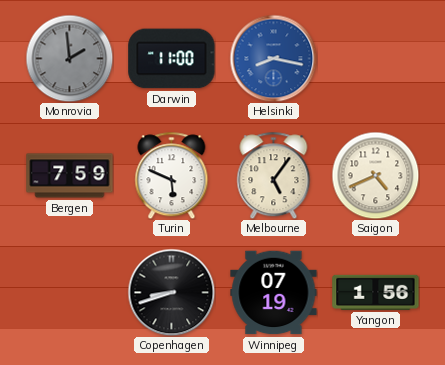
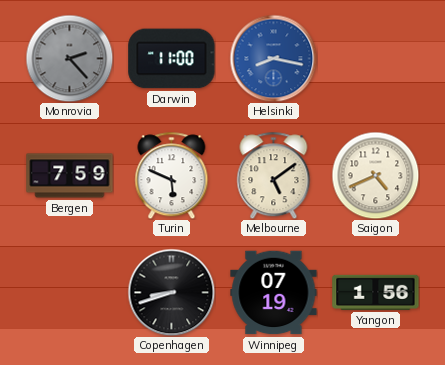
Monrovia: 1:59 -> 2:23 (69, 58)
Melbourne: 5:06 -> 5:09 (274, 175)
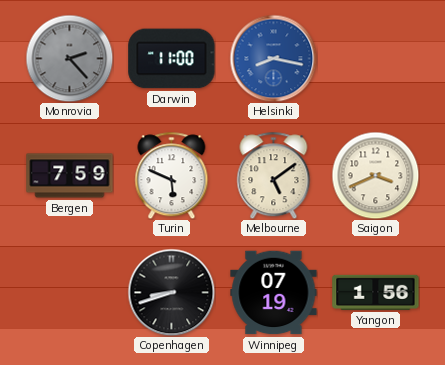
Saigon: 4:41 -> 3:41 (375, 175)
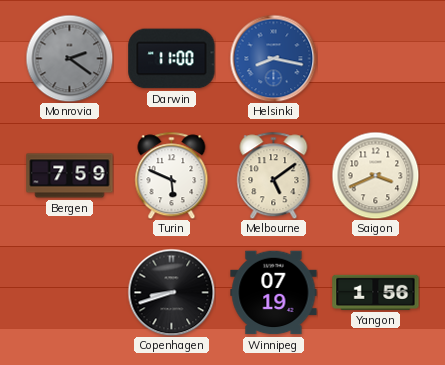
Monrovia: 2:23 -> 2:21 (69, 58)
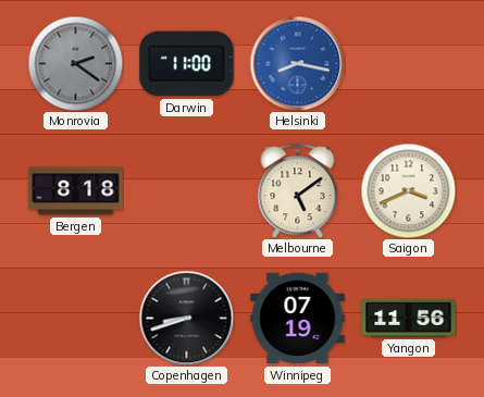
Bergen: 7:59 -> 8:18 (76, 191)
Turin: 5:49 -> none (172, 175)
Yangon: 1:56 -> 11:56 (409, 318)
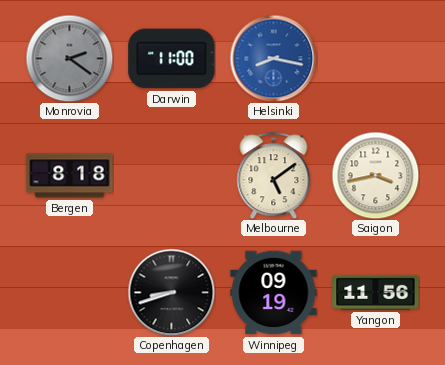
Saigon: 3:41 -> 3:43 (375, 175)
Winnipeg: 07:19 -> 09:19 (274, 293)
